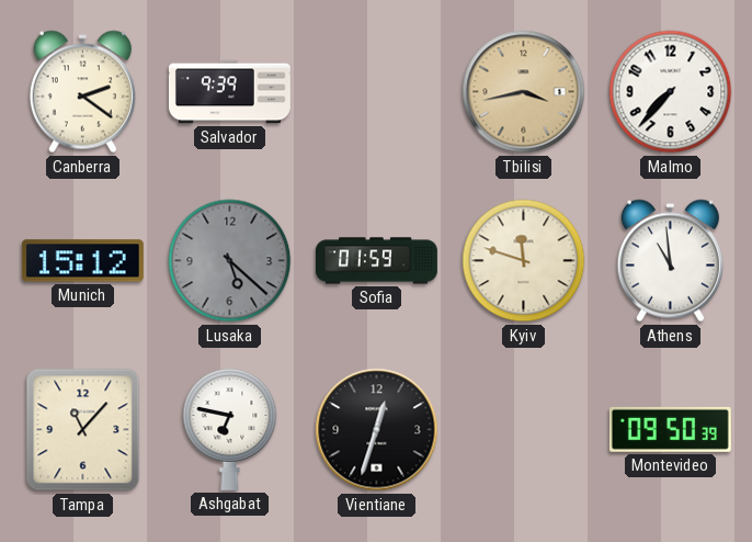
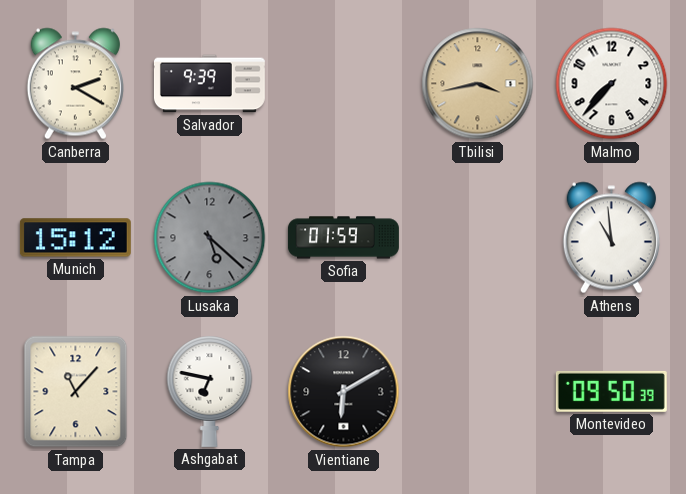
Canberra: 2:21 -> 2:20 (75, 84)
Kyiv: 11:48 -> none (524, 261)
Vientiane: 12:33 -> 6:10 (344, 392)
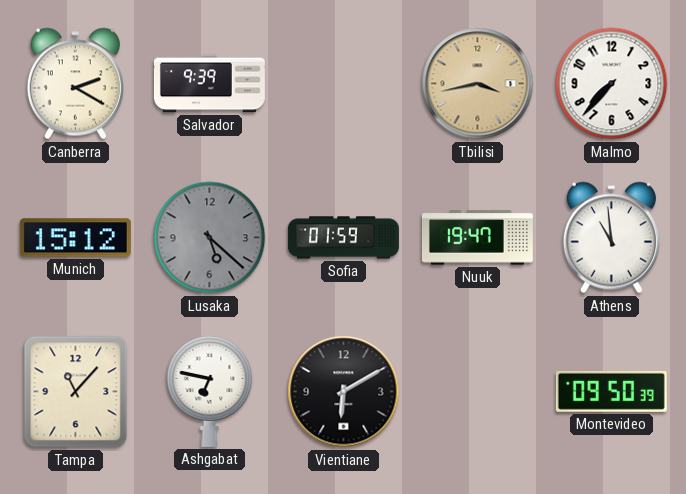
Nuuk: none -> 19:47 (477, 238)
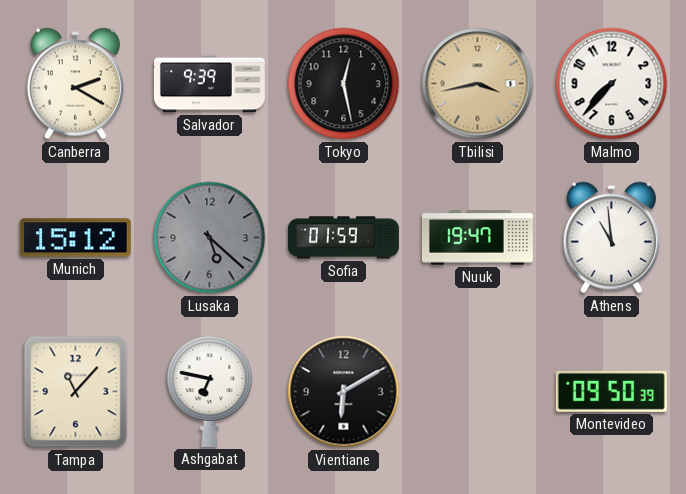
Tokyo: none -> 12:28 (344, 84)
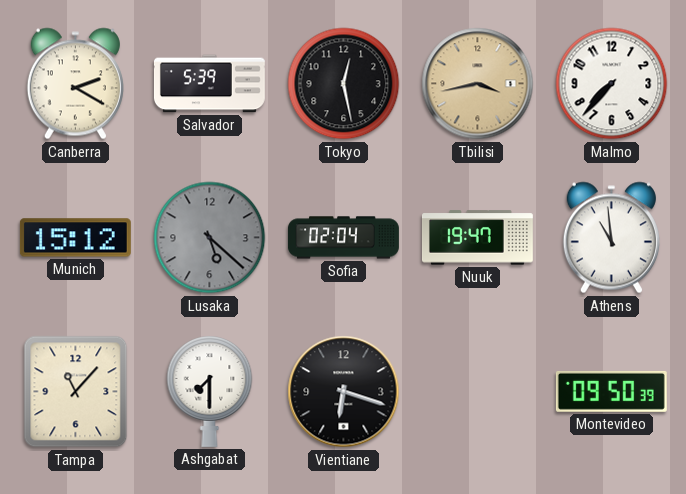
Salvador: 9:39 -> 5:39 (209, 84)
Sofia: 01:59 -> 02:04 (343, 238)
Ashgabat: 6:47 -> 7:30 (210, 391)
Vientiane: 6:10 -> 6:18 (344, 392)
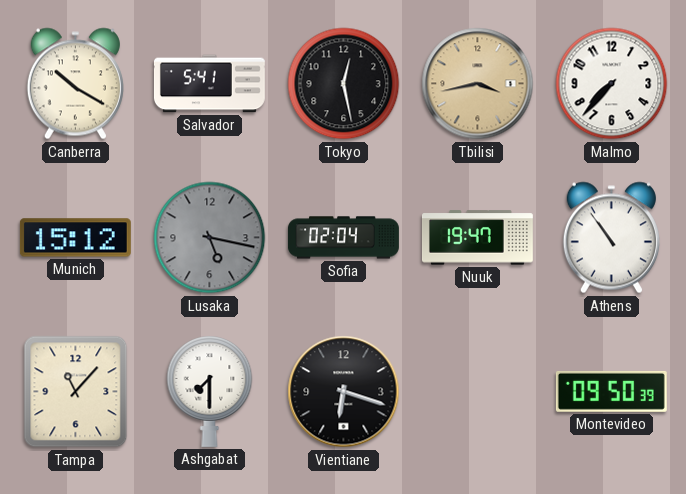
Canberra: 2:20 -> 10:20 (75, 84)
Salvador: 5:39 -> 5:41 (209, 84)
Lusaka: 5:22 -> 5:17 (210, 238)
Athens: 10:59 -> 10:54 (611, 238)
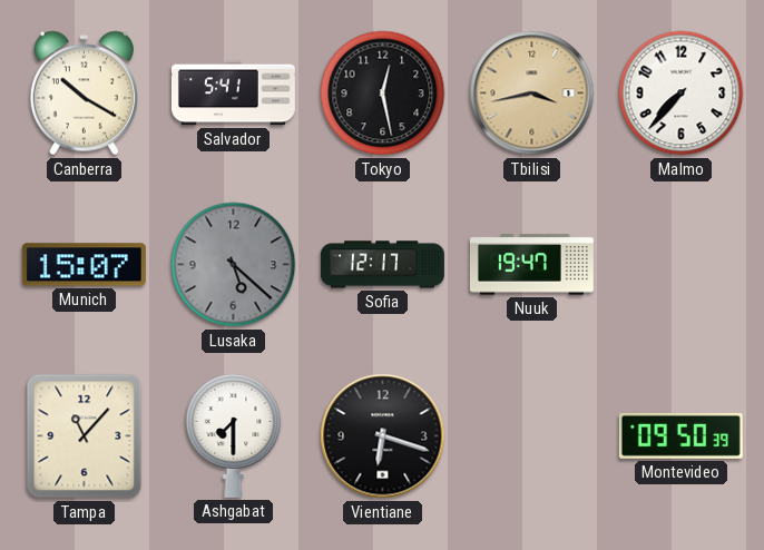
Munich: 15:12 -> 15:07 (84, 265)
Lusaka: 5:17 -> 5:22 (234, 265)
Sofia: 02:04 -> 12:17 (382, 265)
Athens: 10:54 -> none (611, 238)
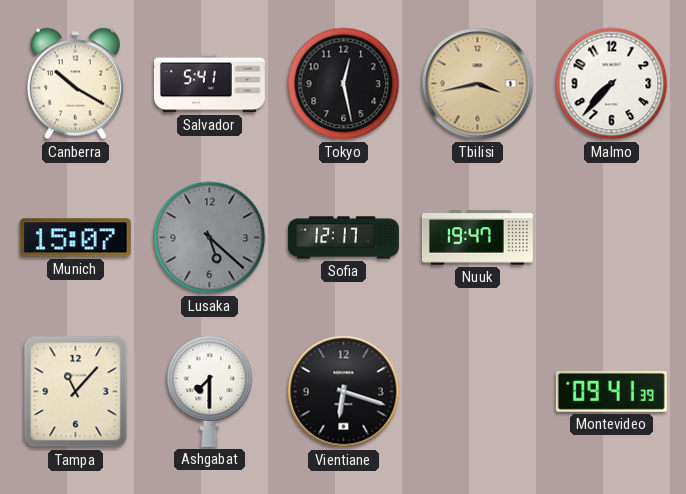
Montevideo: 09:50 -> 09:41 (611, 391)
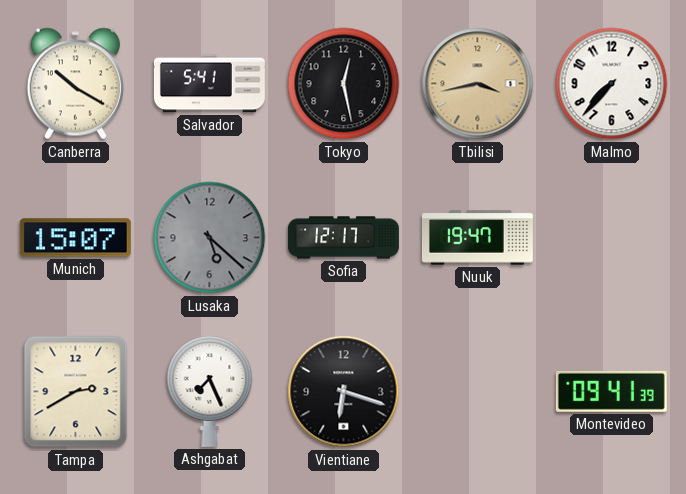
Tampa: 11:07 -> 2:40 (76, 392)
Ashgabat: 7:30 -> 7:26 (210, 391)
